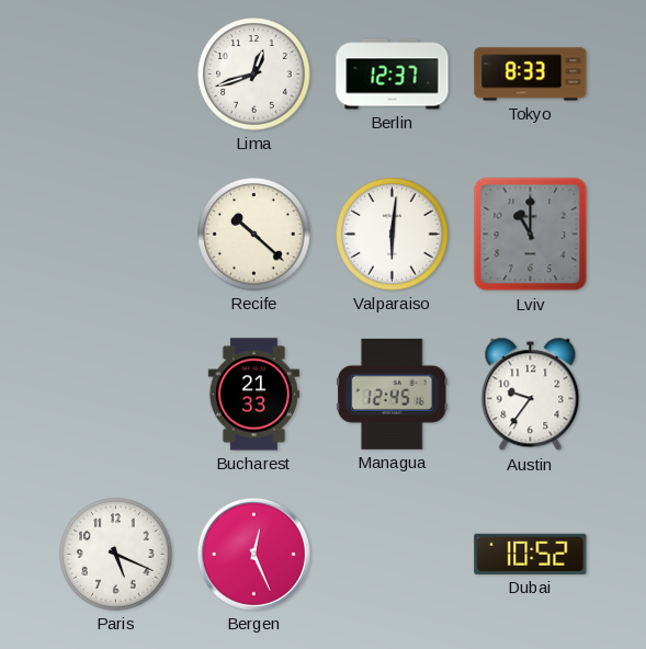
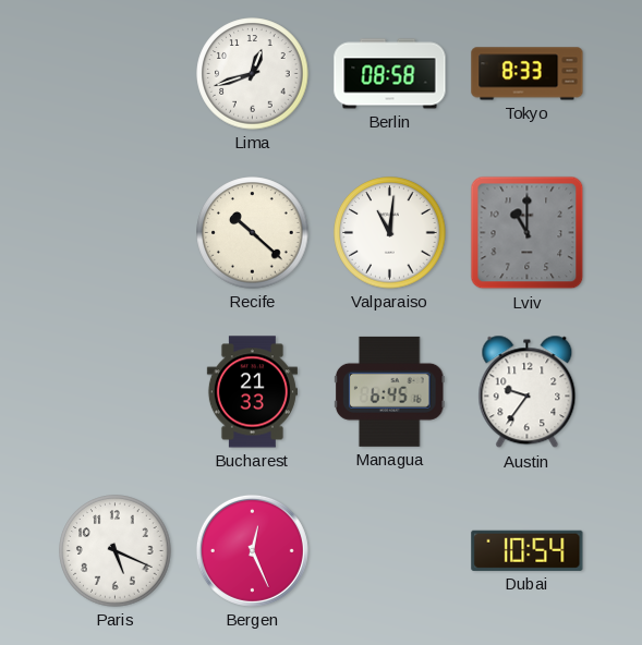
Berlin: 12:37 -> 08:58 (390, 74)
Valparaiso: 6:01 -> 11:01 (390, 233)
Managua: 12:45 -> 6:45 (389, 391)
Dubai: 10:52 -> 10:54 (528, 550)
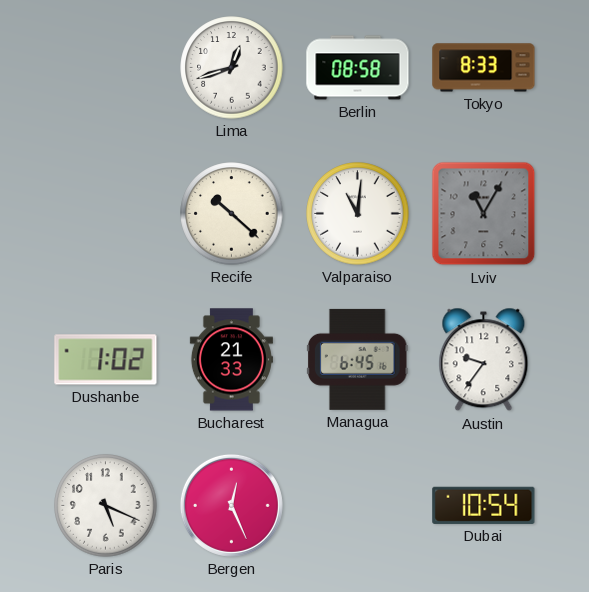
Lviv: 11:00 -> 11:05 (484, 214)
Dushanbe: none -> 1:02 (106, 360)
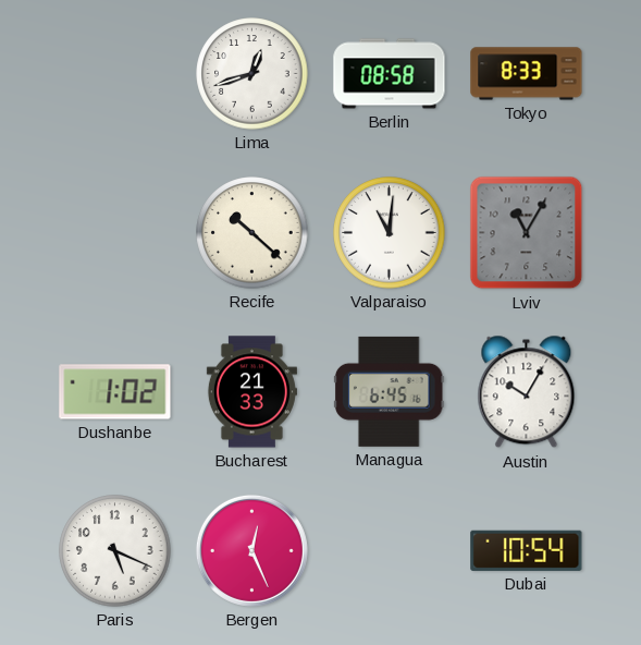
Austin: 9:36 -> 10:05 (527, 392)
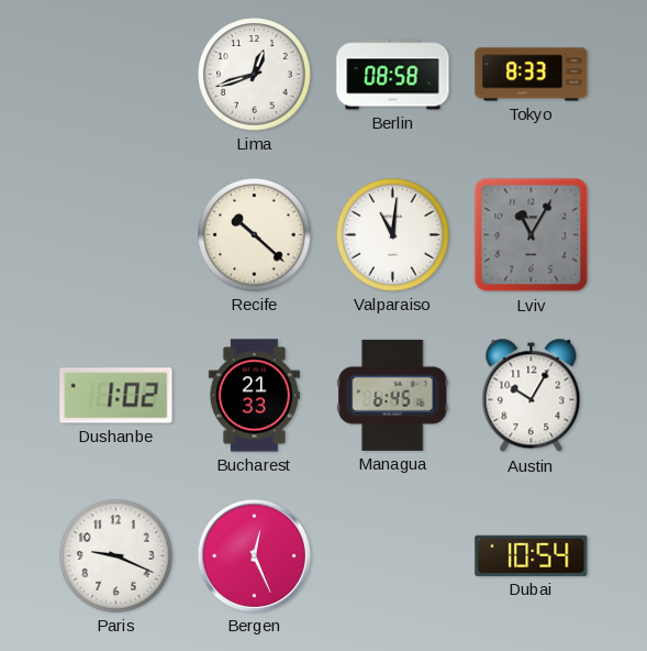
Paris: 5:19 -> 9:19 (116, 556)
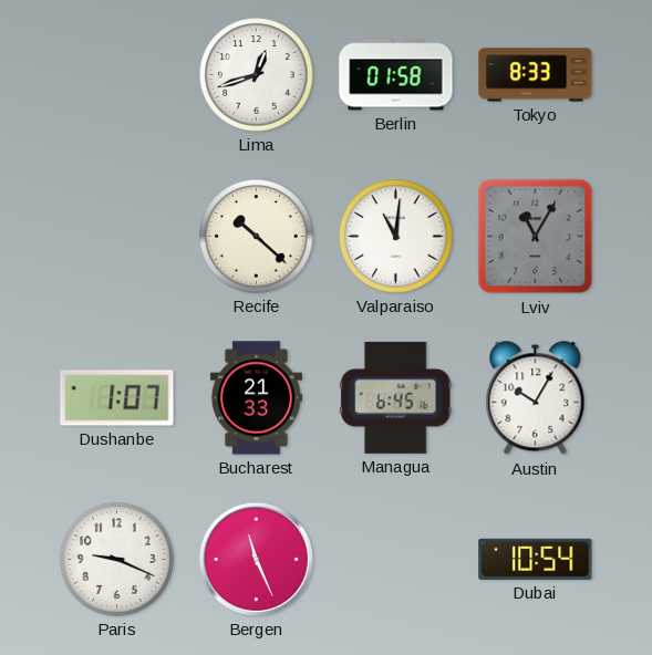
Berlin: 08:58 -> 01:58 (396, 75)
Dushanbe: 1:02 -> 1:07 (117, 398)
Bergen: 12:26 -> 11:26 (256, 559)
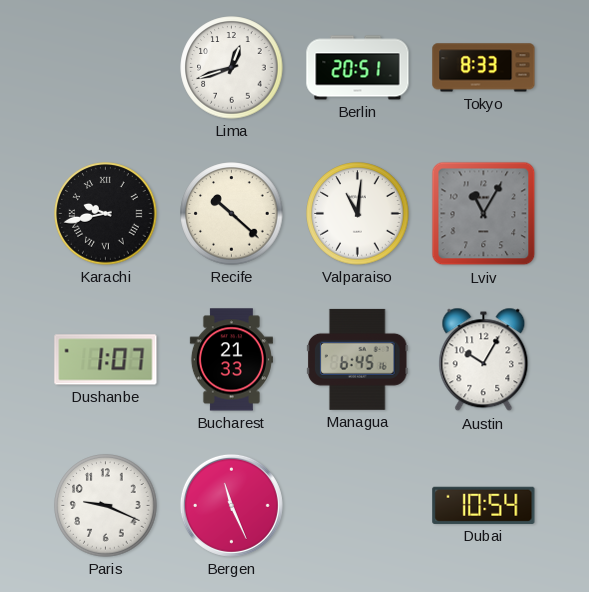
Berlin: 01:58 -> 20:51 (358, 68)
Karachi: none -> 9:43 (106, 214)
